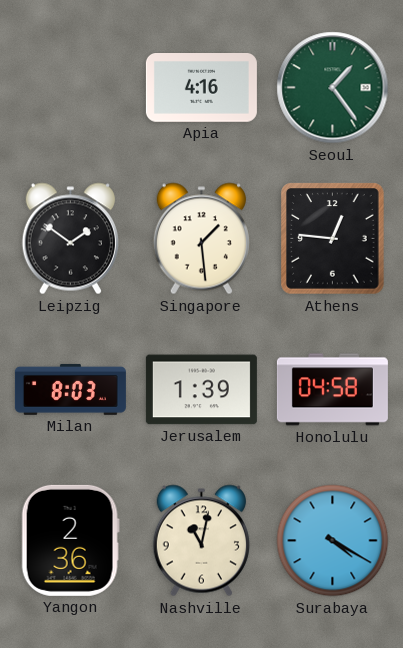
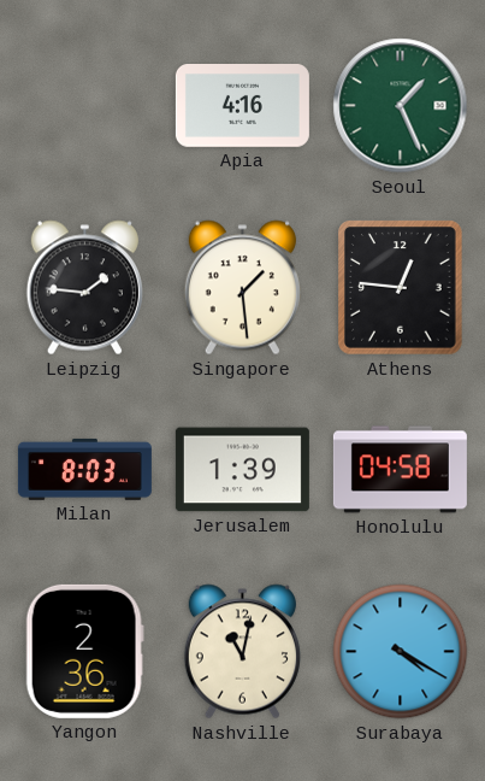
Seoul: 1:24 -> 1:26 (401, 106)
Leipzig: 1:51 -> 1:46 (84, 288)
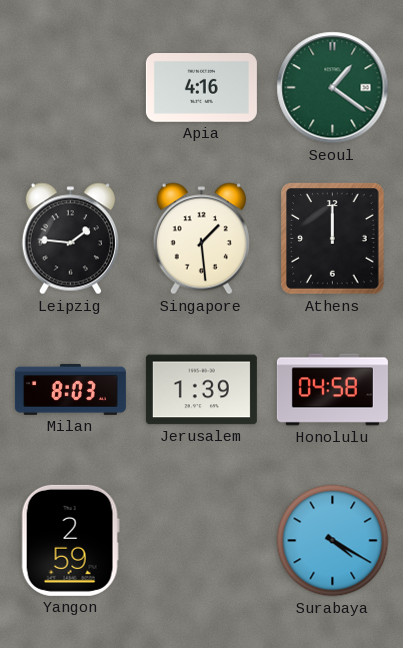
Seoul: 1:26 -> 1:21 (333, 88)
Athens: 12:46 -> 12:00 (333, 239)
Yangon: 2:36 -> 2:59 (70, 540)
Nashville: 11:02 -> none (242, 652)
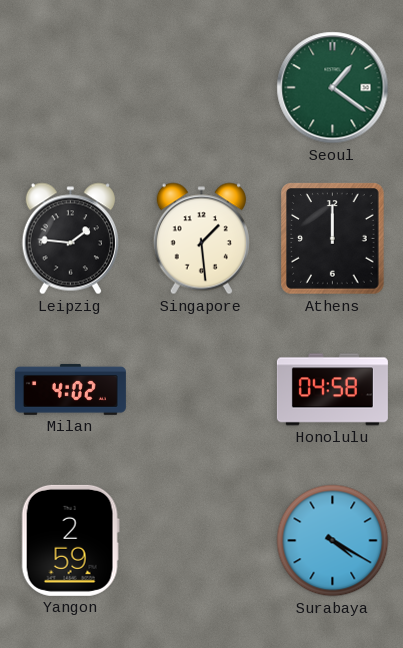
Apia: 4:16 -> none (201, 88)
Milan: 8:03 -> 4:02 (70, 389)
Jerusalem: 1:39 -> none (201, 390)
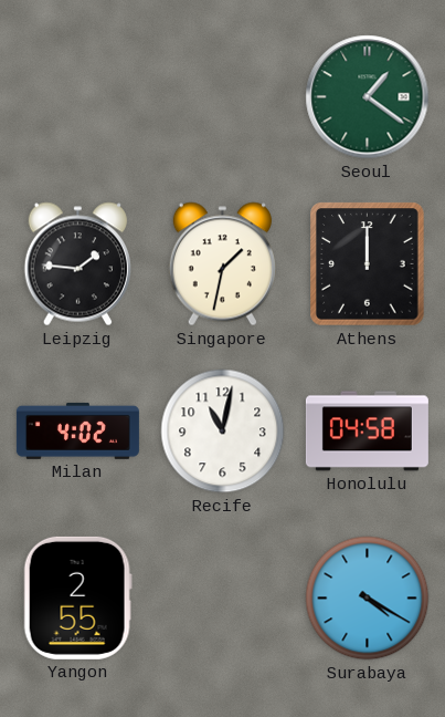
Singapore: 1:29 -> 1:32 (222, 264)
Recife: none -> 11:02 (223, 432)
Yangon: 2:59 -> 2:55 (77, 597)
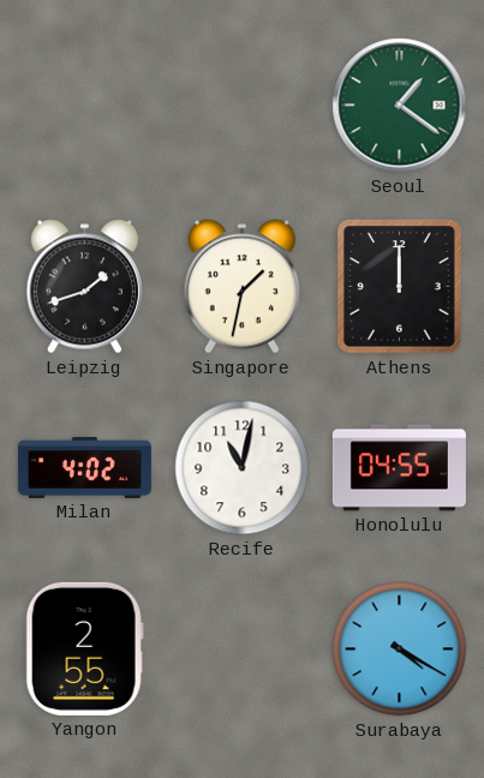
Leipzig: 1:46 -> 1:42 (84, 287)
Honolulu: 04:58 -> 04:55 (399, 468)
